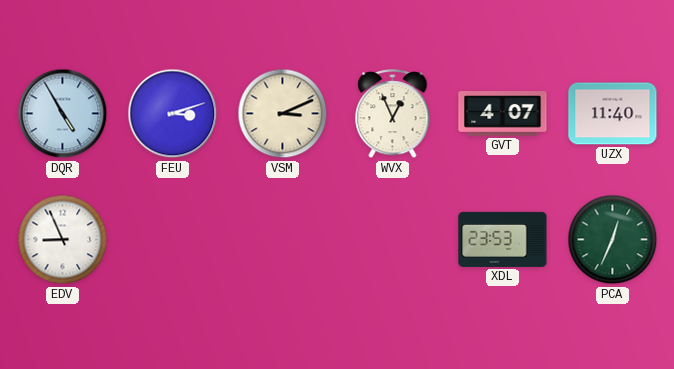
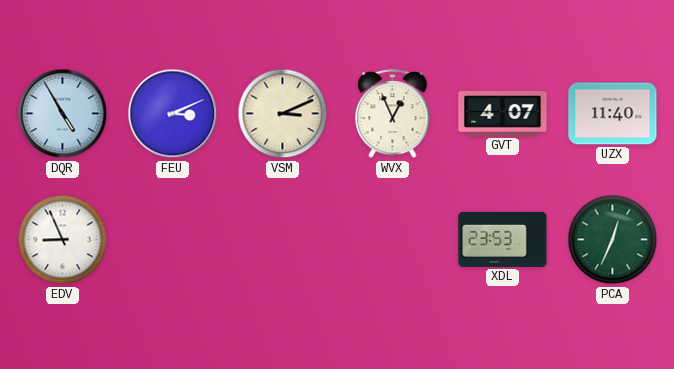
FEU: 3:12 -> 3:11 (173, 114)
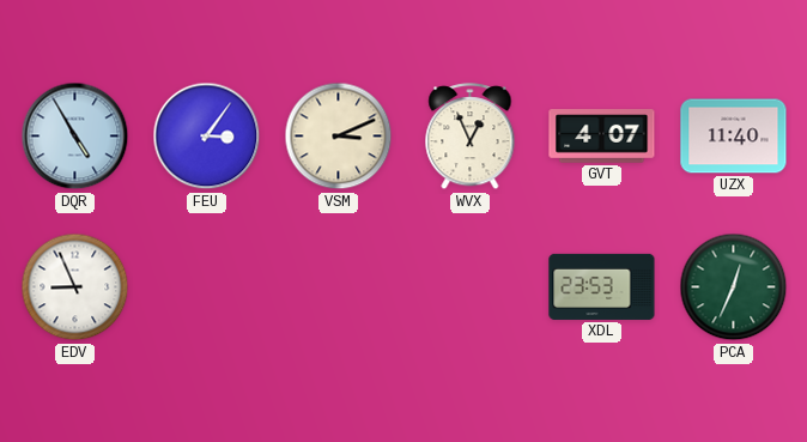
FEU: 3:11 -> 3:06 (207, 137)
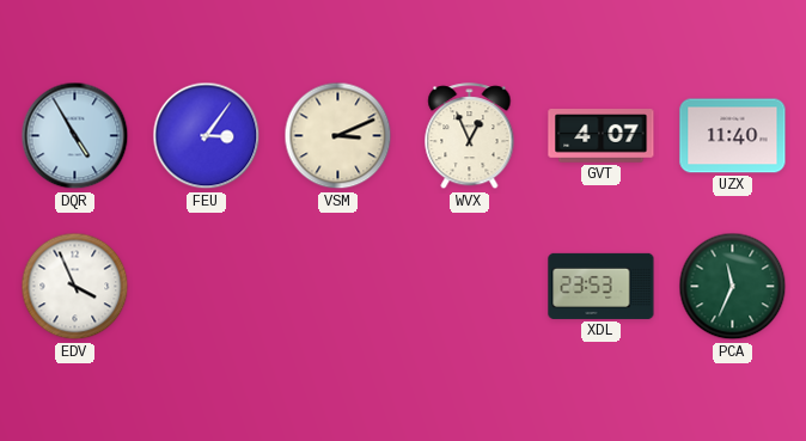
EDV: 8:56 -> 3:56 (75, 287)
PCA: 12:34 -> 11:34 (733, 287)
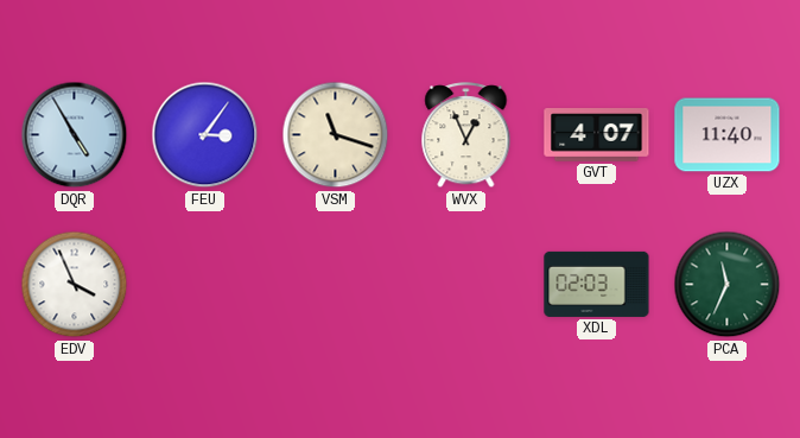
VSM: 3:11 -> 11:18 (336, 135)
XDL: 23:53 -> 02:03 (597, 284)
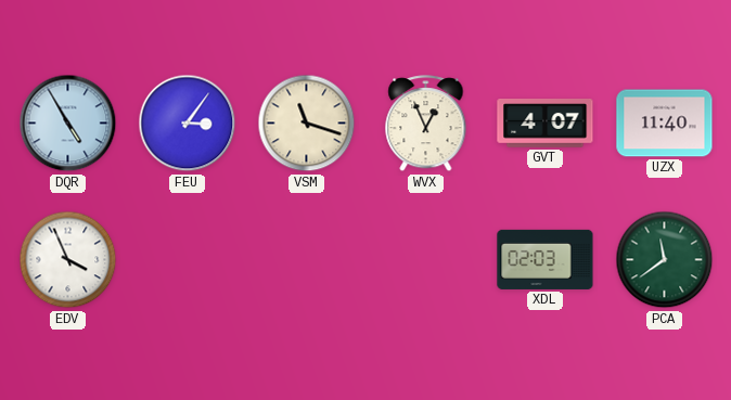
PCA: 11:34 -> 11:39 (665, 260)
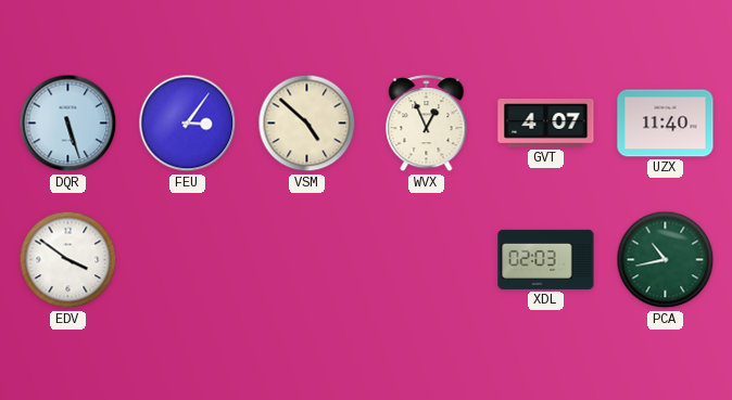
DQR: 4:55 -> 5:27 (68, 124)
VSM: 11:18 -> 4:52 (307, 124)
EDV: 3:56 -> 3:51 (68, 260)
PCA: 11:39 -> 10:43 (666, 260)
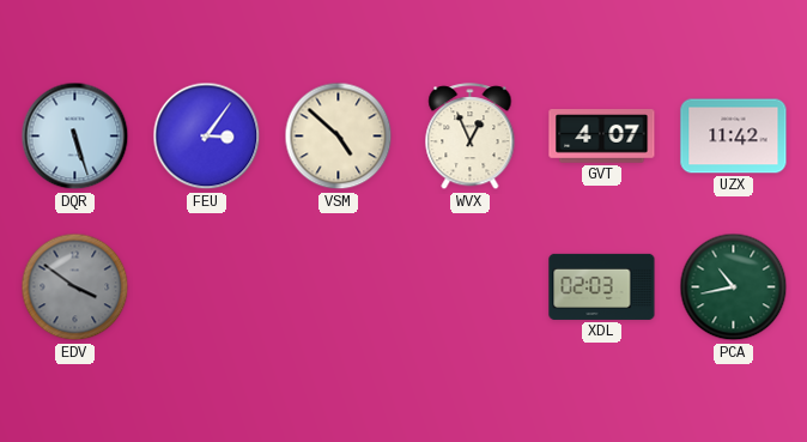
UZX: 11:40 -> 11:42 (734, 137)
EDV dial: white -> grey (75, 287)
